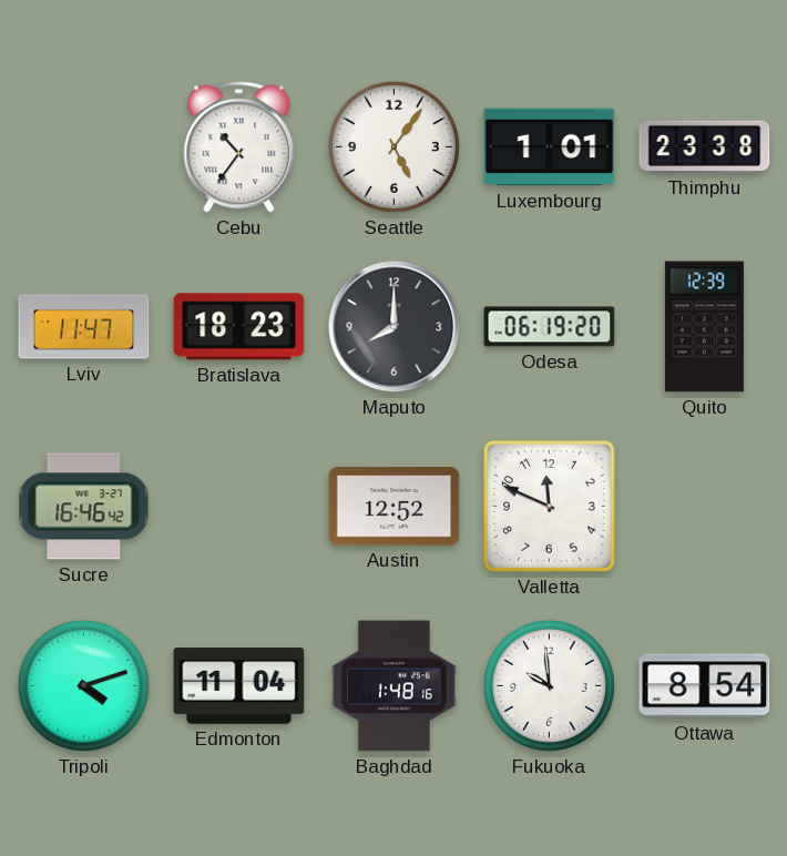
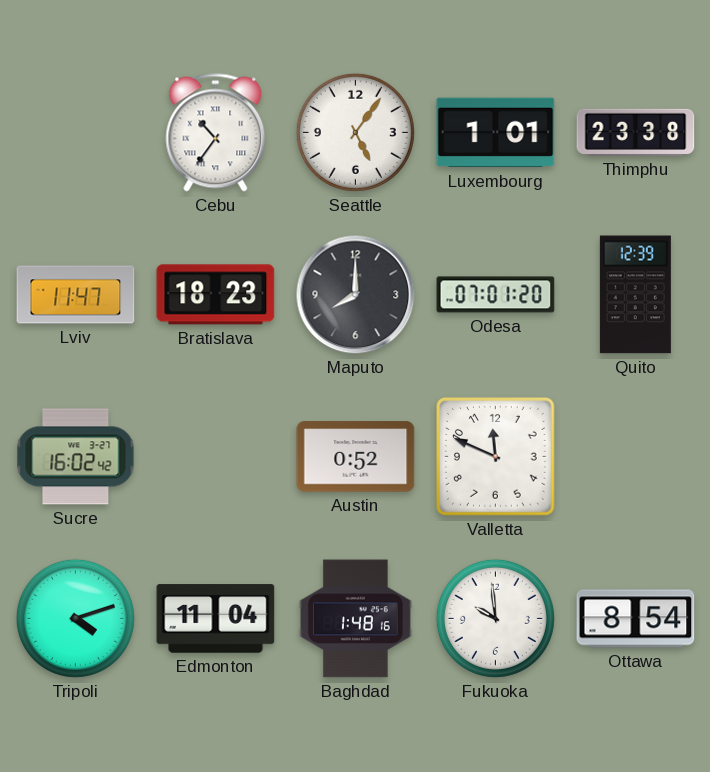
Odesa: 06:19 -> 07:01 (496, 295)
Sucre: 16:46 -> 16:02 (76, 457)
Austin: 12:52 -> 0:52 (356, 457)
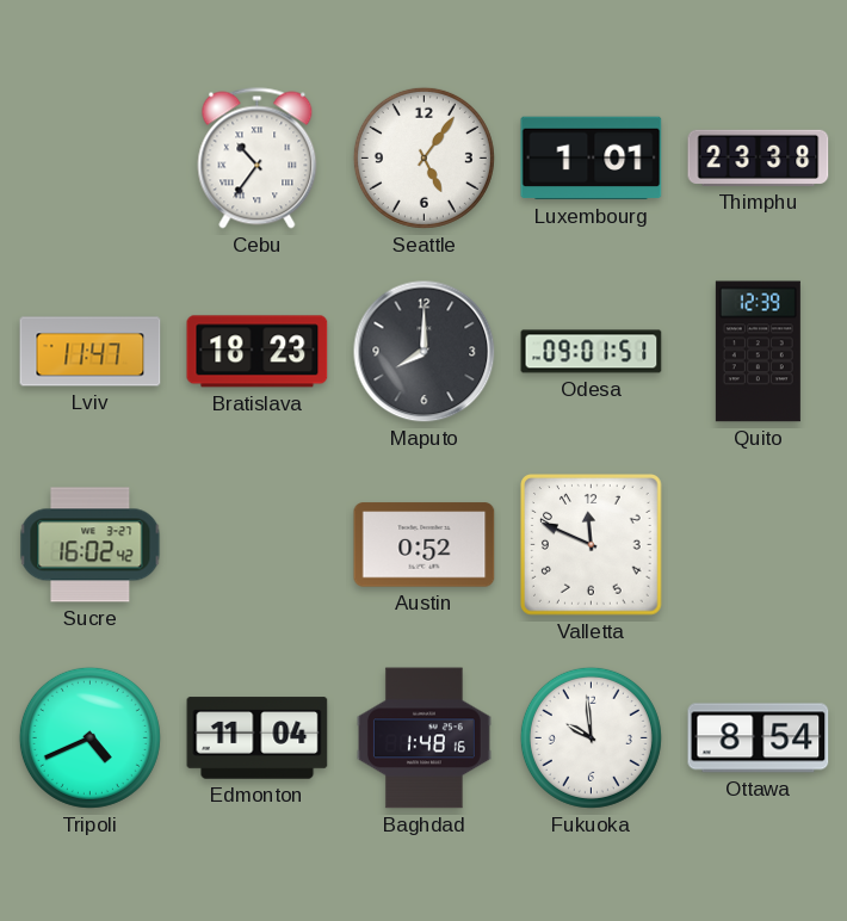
Odesa: 07:01 -> 09:01 (592, 352)
Tripoli: 4:12 -> 4:41 (89, 737)
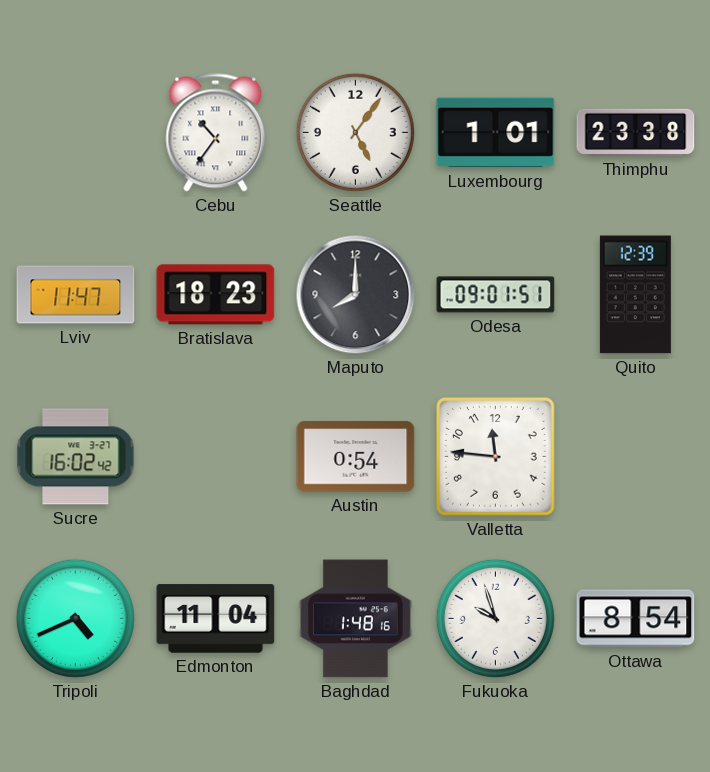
Austin: 0:52 -> 0:54 (356, 457)
Valletta: 11:49 -> 11:46 (496, 457)
Fukuoka: 9:59 -> 9:57 (495, 618)
